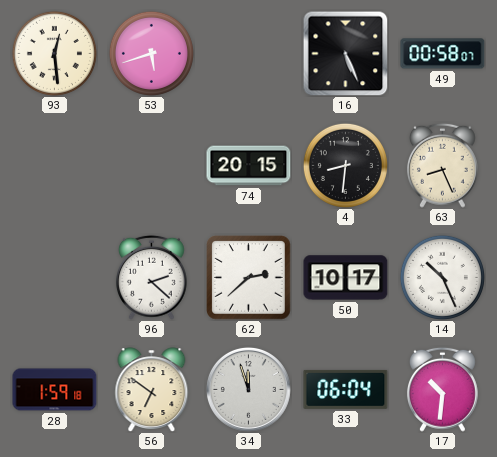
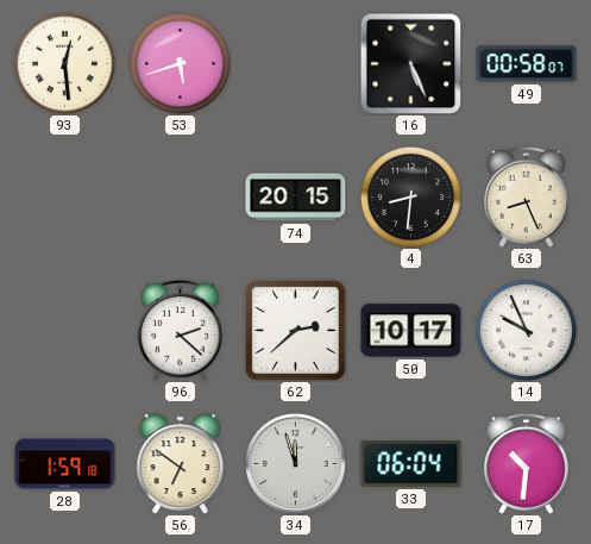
14: 10:26 -> 9:56 (526, 330)
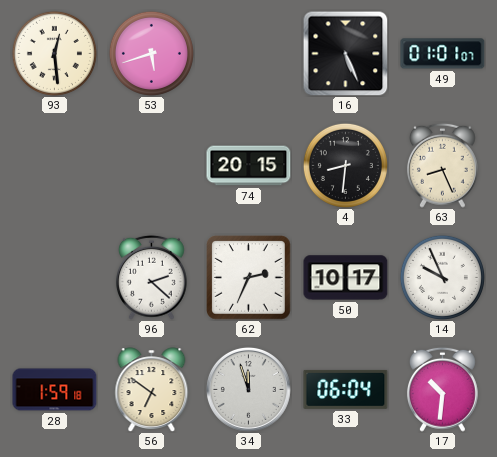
49: 00:58 -> 01:01 (443, 54)
62: 2:38 -> 2:34 (249, 278)
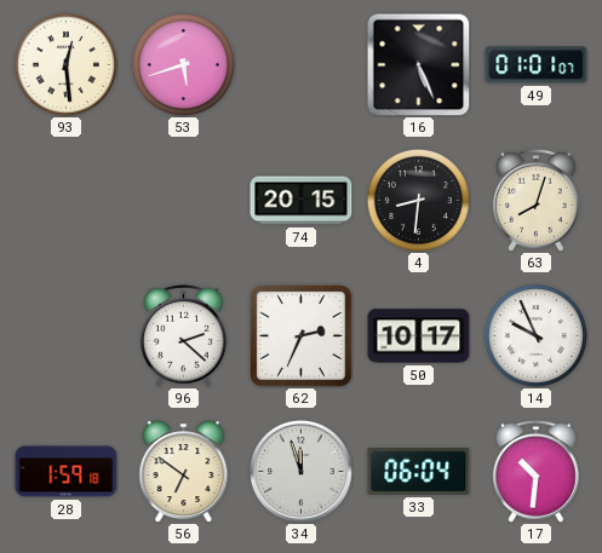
63: 8:26 -> 8:03 (535, 200)
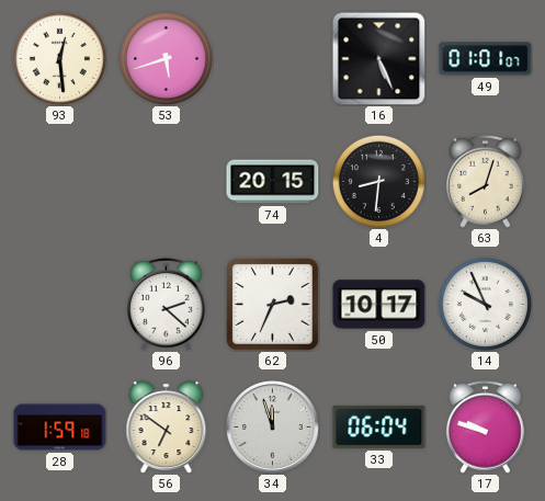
17: 10:31 -> 9:48 (485, 426)
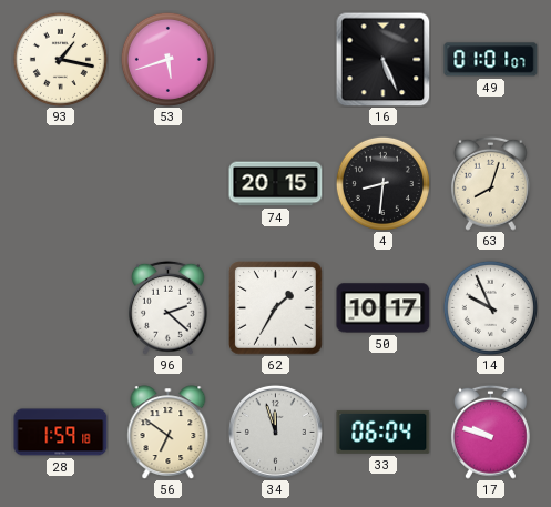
93: 12:29 -> 1:17 (60, 59)
62: 2:34 -> 1:35 (276, 308)
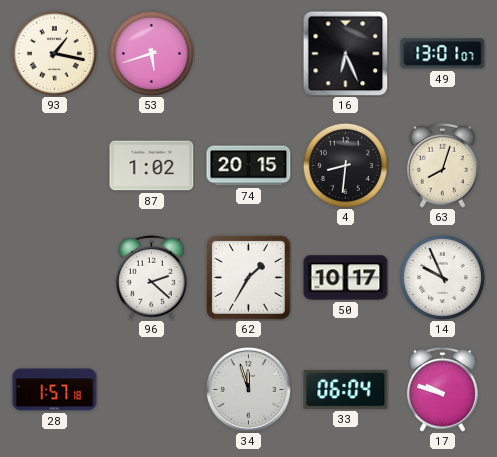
16: 5:26 -> 6:26 (345, 53)
49: 01:01 -> 13:01 (443, 54)
87: none -> 1:02 (152, 166)
28: 1:59 -> 1:57 (55, 390)
56: 6:51 -> none (169, 433)
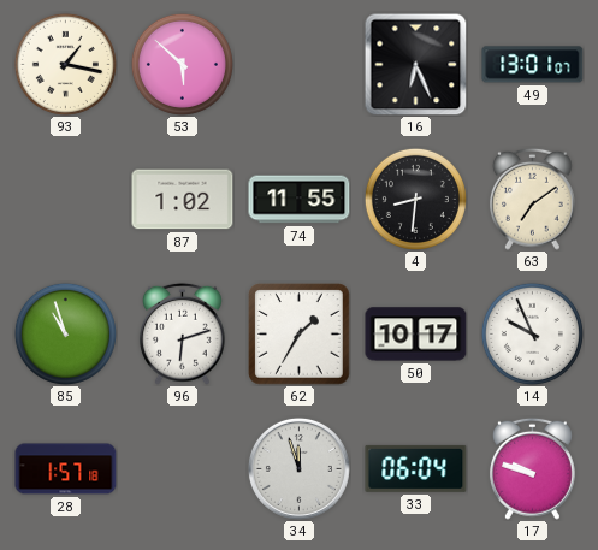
53: 5:42 -> 5:52 (182, 64)
74: 20:15 -> 11:55 (300, 200)
63: 8:03 -> 7:09 (532, 199)
85: none -> 10:57 (65, 333)
96: 2:22 -> 6:12 (182, 333)
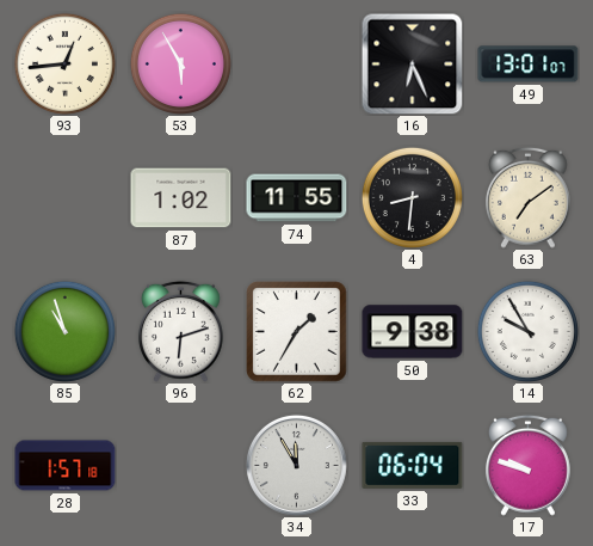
93: 1:17 -> 12:44 (64, 63)
53: 5:52 -> 5:55 (180, 63)
50: 10:17 -> 9:38 (413, 332)
14: 9:56 -> 9:55 (527, 331)
34: 11:57 -> 11:55 (296, 465)
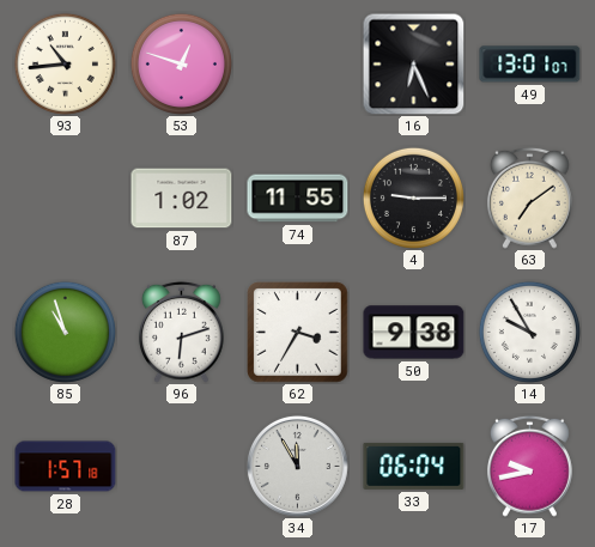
93: 12:44 -> 10:44 (65, 63)
53: 5:55 -> 12:48 (181, 63)
4: 8:31 -> 9:15 (413, 197)
62: 1:35 -> 3:35 (298, 333)
17: 9:48 -> 9:43 (529, 466)
